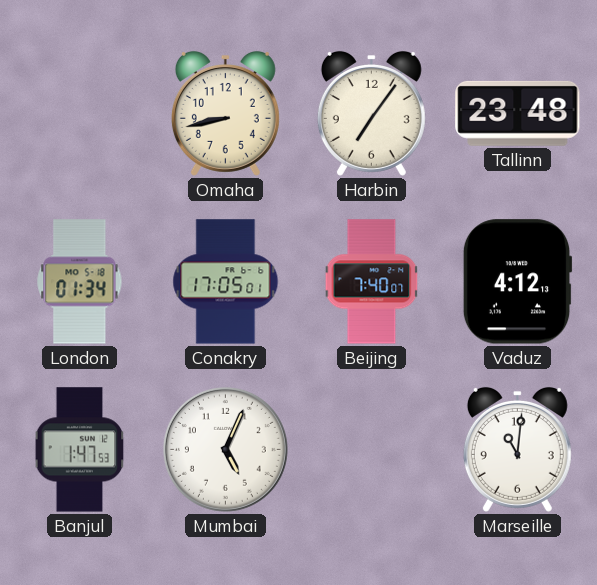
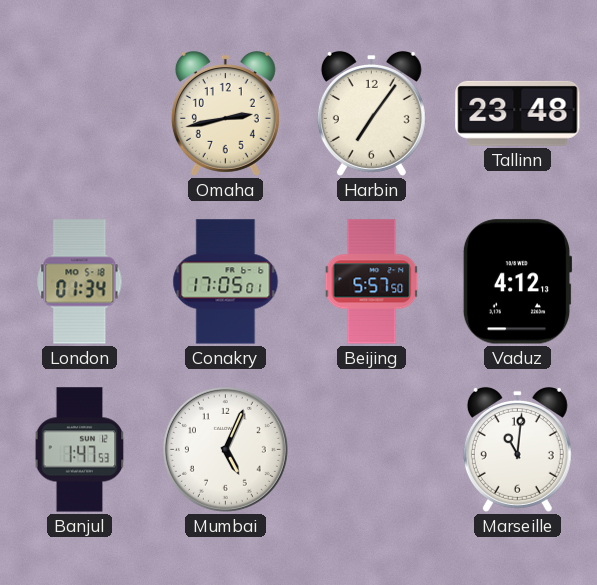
Omaha: 8:43 -> 2:43 (225, 113)
Beijing: 7:40 -> 5:57 (372, 282)
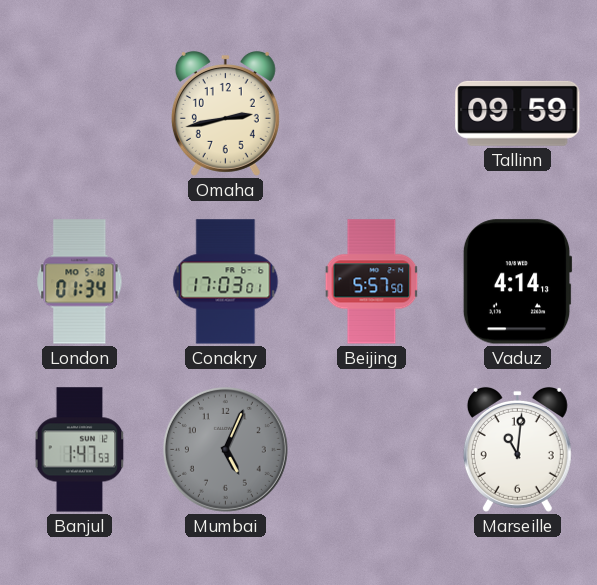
Harbin: 7:06 -> none (371, 113)
Tallinn: 23:48 -> 09:59 (518, 113)
Conakry: 17:05 -> 17:03 (226, 282)
Vaduz: 4:12 -> 4:14 (517, 282)
Mumbai dial: white -> grey (225, 449)
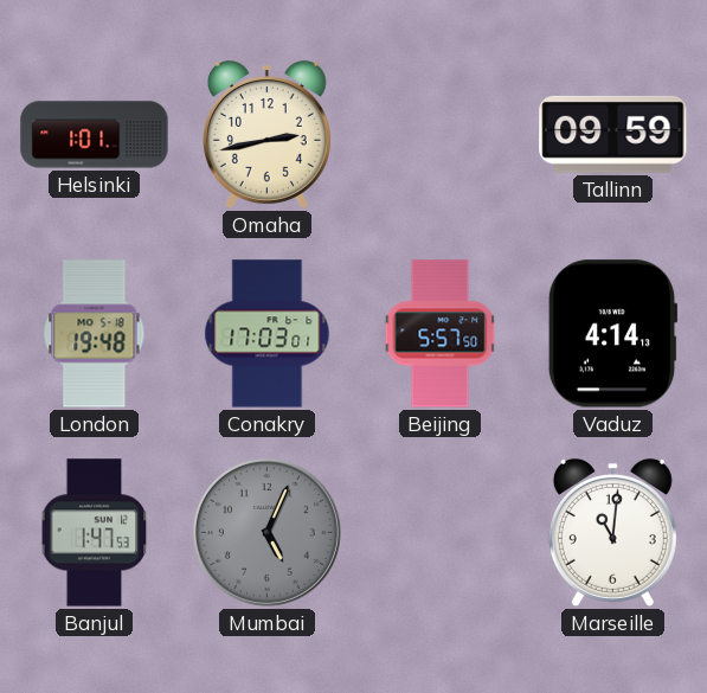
Helsinki: none -> 1:01 (95, 135)
London: 01:34 -> 19:48 (95, 334)
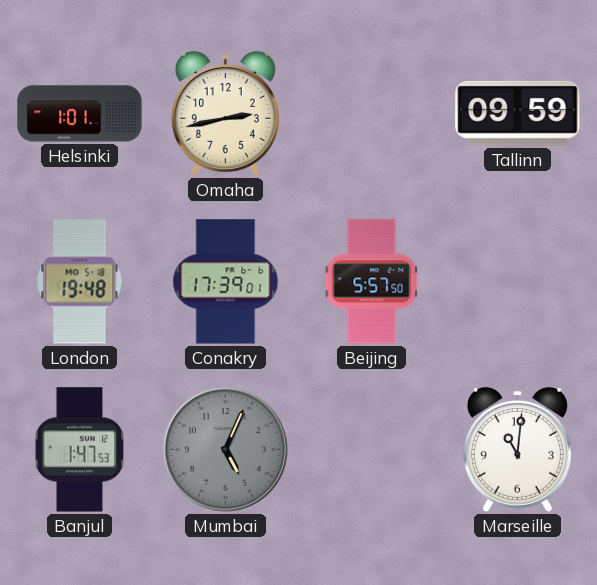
Conakry: 17:03 -> 17:39 (226, 282)
Vaduz: 4:14 -> none (612, 334)
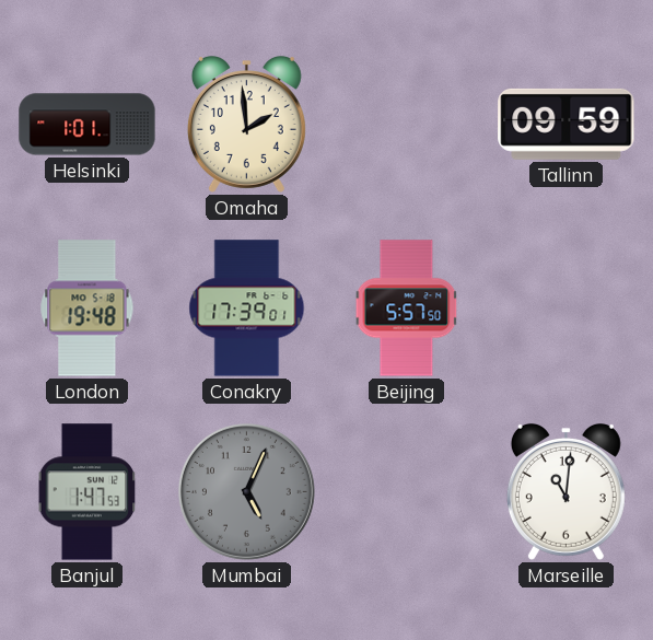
Omaha: 2:43 -> 1:59 (246, 124)
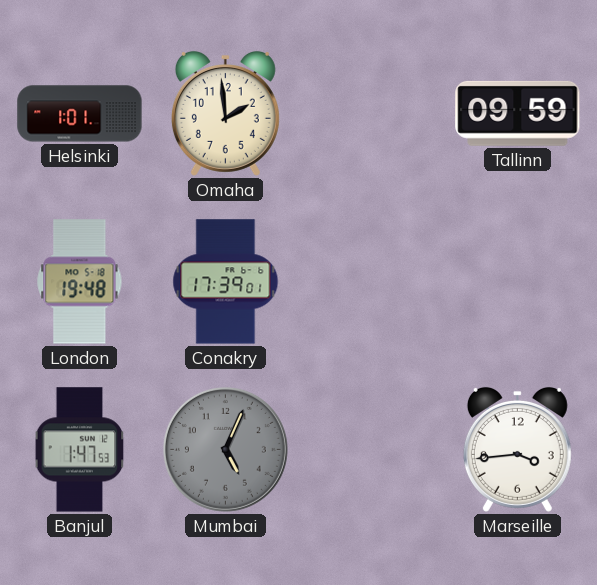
Beijing: 5:57 -> none (407, 309)
Marseille: 11:01 -> 3:44 (517, 449)
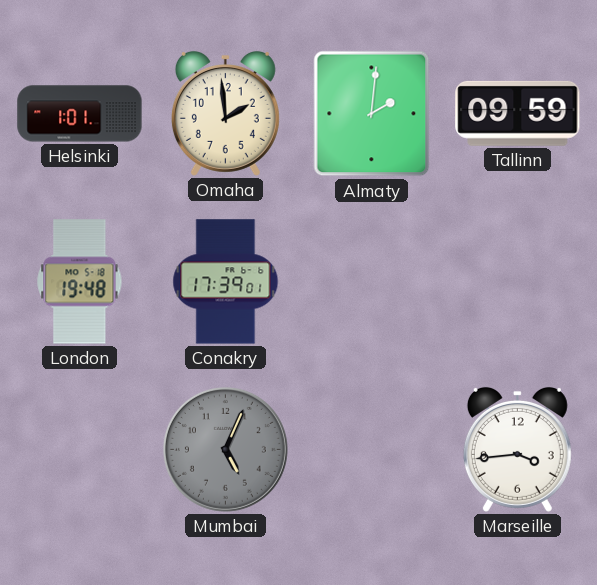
Almaty: none -> 2:01 (372, 114)
Banjul: 1:47 -> none (80, 450)
